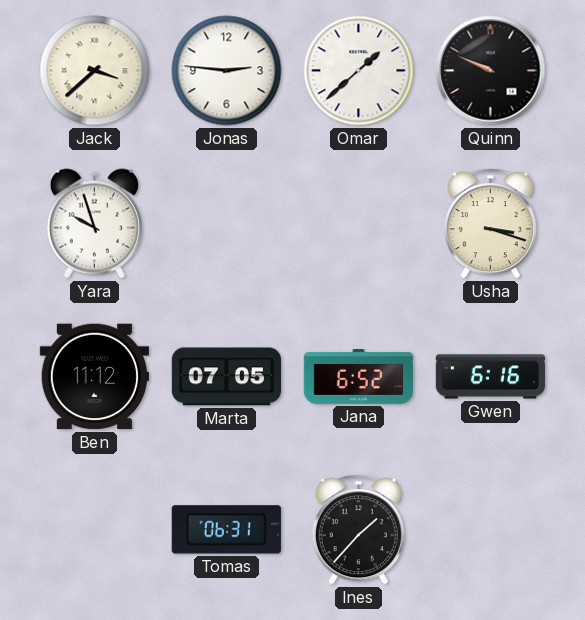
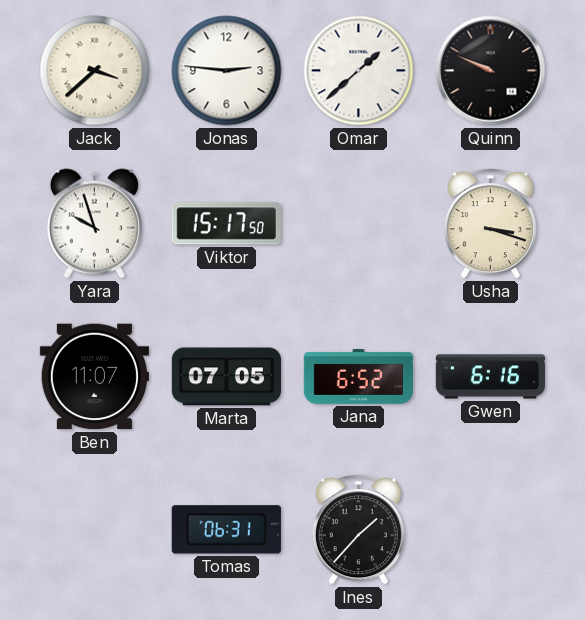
Viktor: none -> 15:17 (226, 224)
Ben: 11:12 -> 11:07 (94, 377)
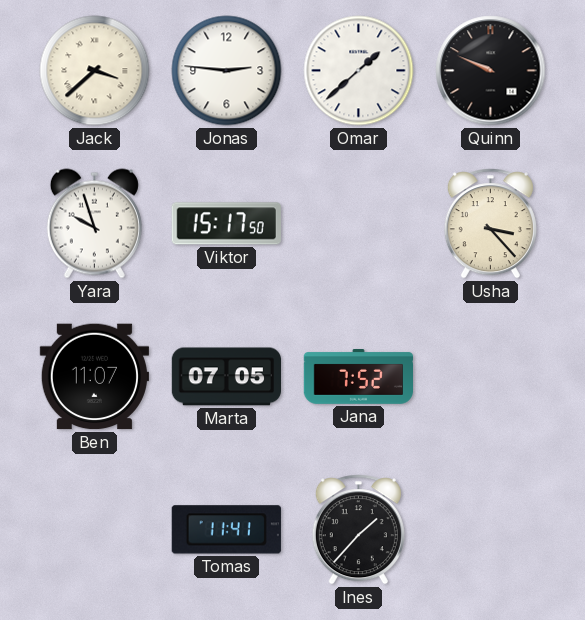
Usha: 3:18 -> 3:23 (490, 224)
Jana: 6:52 -> 7:52 (359, 377)
Gwen: 6:16 -> none (490, 377)
Tomas: 06:31 -> 11:41 (226, 530)
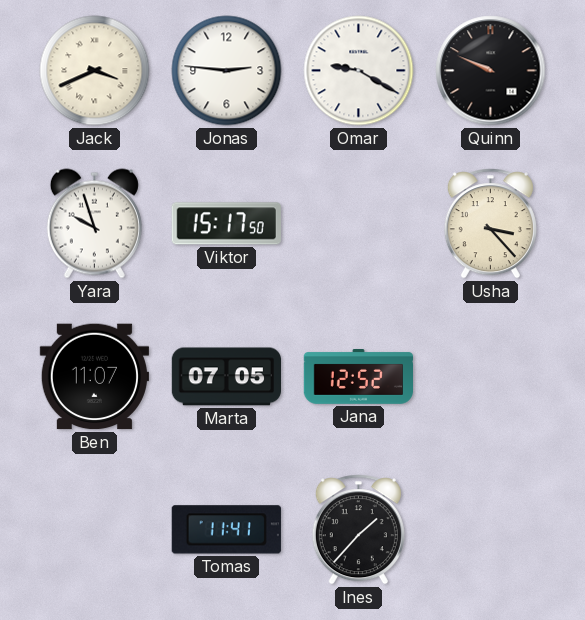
Jack: 3:38 -> 3:41 (95, 71)
Omar: 1:38 -> 9:20 (359, 71)
Jana: 7:52 -> 12:52 (359, 377)
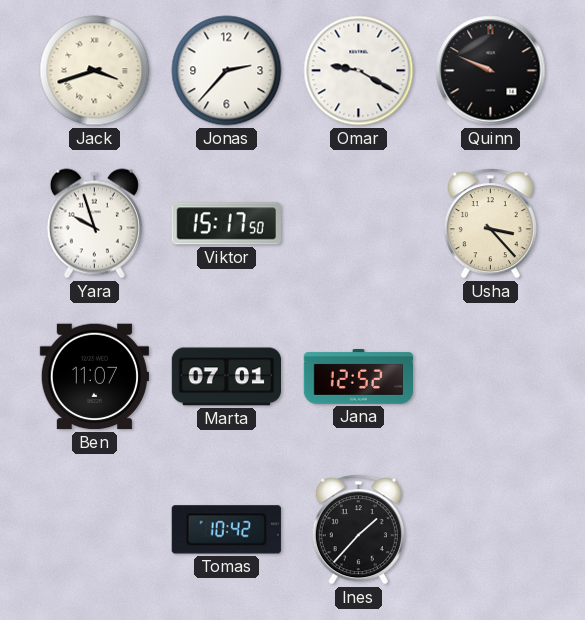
Jack: 3:41 -> 3:42 (95, 71)
Jonas: 2:46 -> 2:37 (227, 71)
Marta: 07:05 -> 07:01 (226, 377)
Tomas: 11:41 -> 10:42 (226, 530)
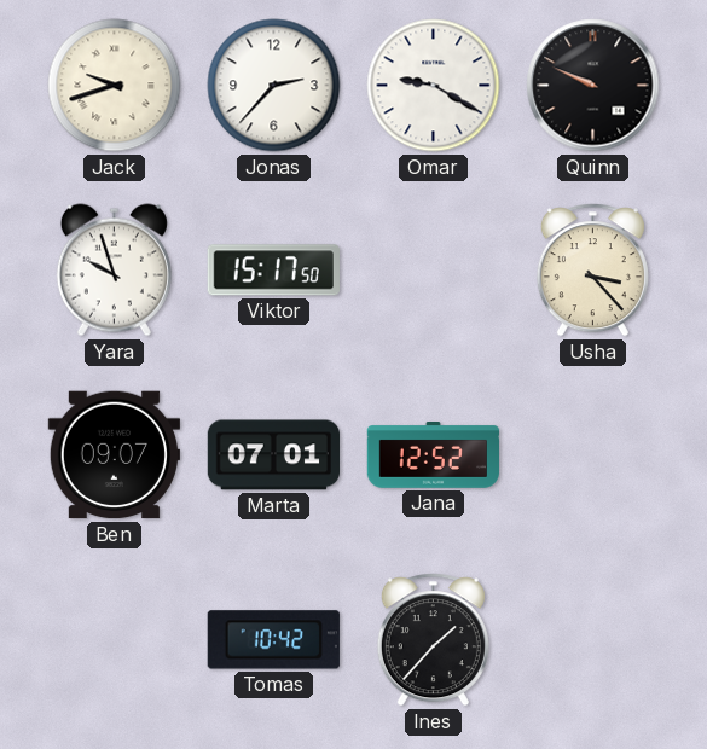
Jack: 3:42 -> 9:42 (115, 86)
Ben: 11:07 -> 09:07 (114, 455)
